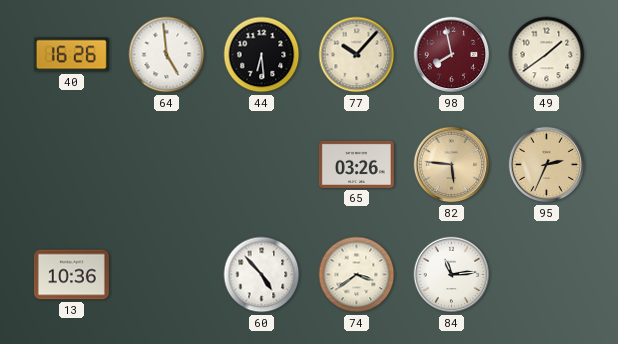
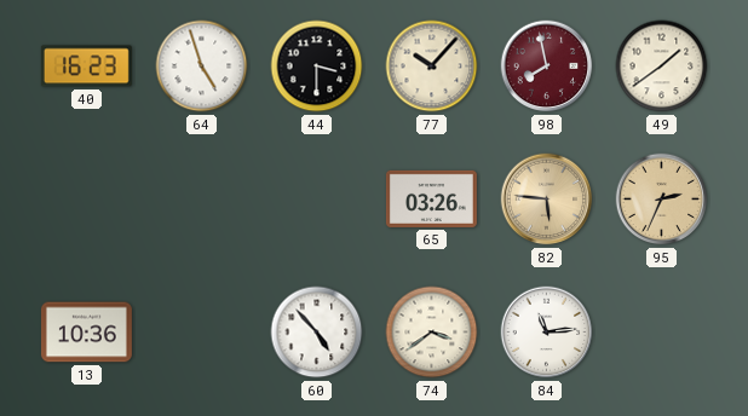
40: 16:26 -> 16:23 (86, 67)
64: 4:59 -> 4:57 (202, 67)
44: 6:29 -> 3:30 (317, 67)
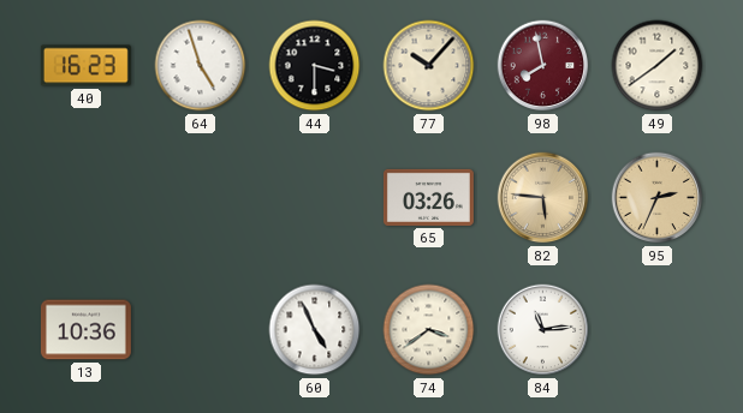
60: 4:53 -> 4:56 (315, 330)
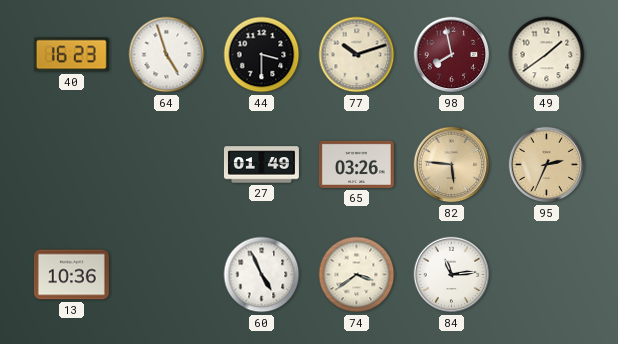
77: 10:07 -> 10:12 (357, 55)
27: none -> 01:49 (261, 165)
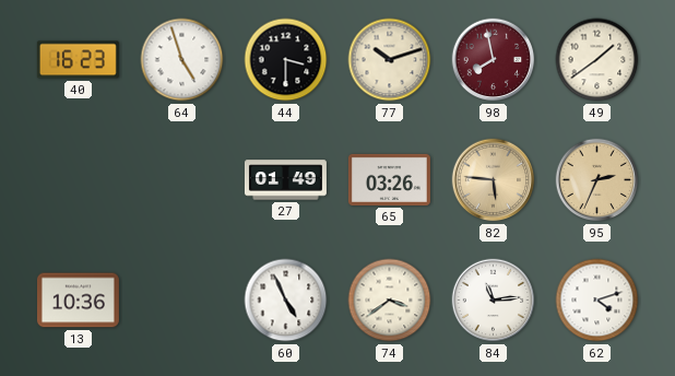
62: none -> 4:12 (597, 301)
